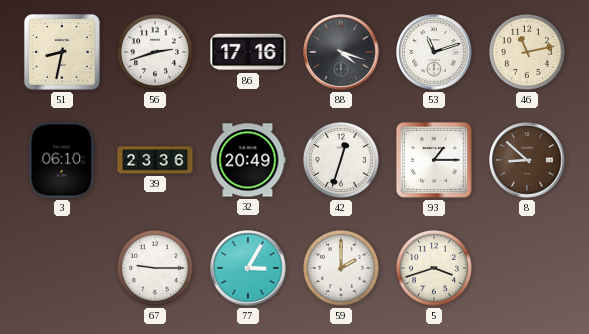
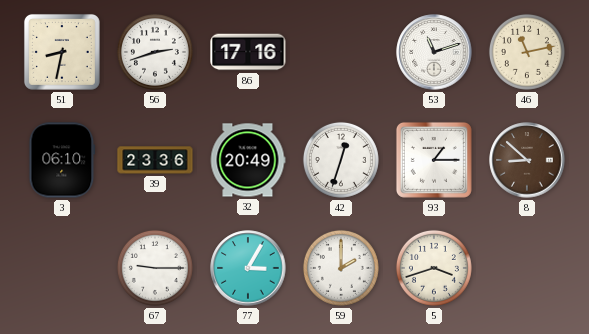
88: 4:18 -> none (341, 52)
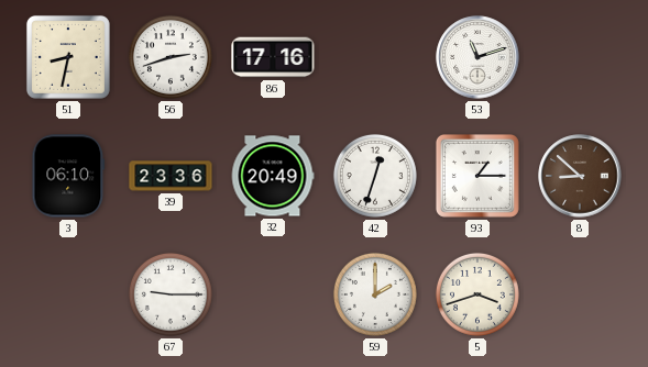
46: 11:13 -> none (527, 52)
77: 3:05 -> none (248, 268)
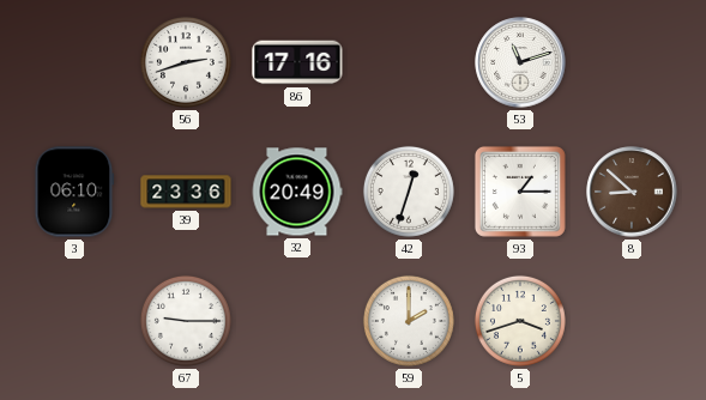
51: 8:32 -> none (68, 57)
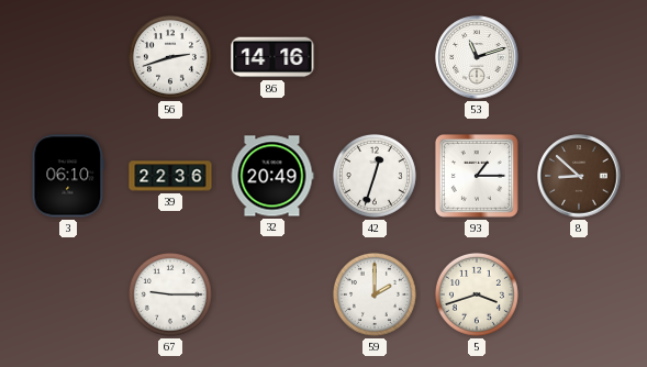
86: 17:16 -> 14:16 (272, 57)
39: 23:36 -> 22:36 (170, 176)
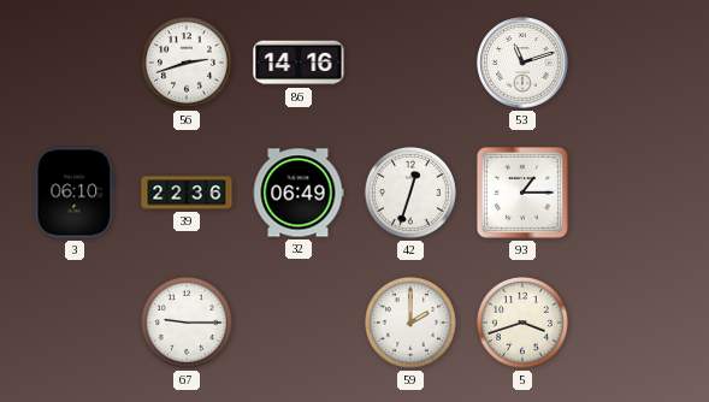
32: 20:49 -> 06:49 (299, 193)
8: 8:52 -> none (579, 176)
